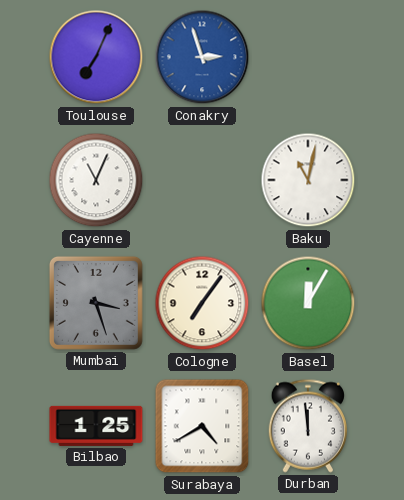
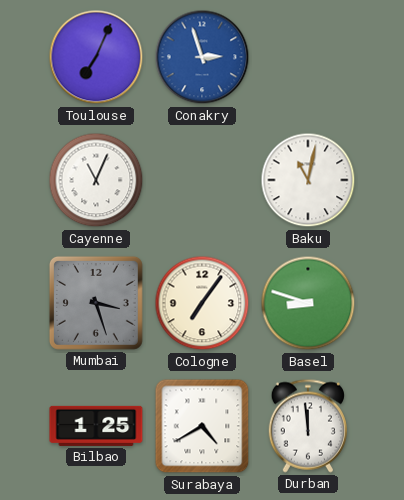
Basel: 12:05 -> 8:48 (308, 303)
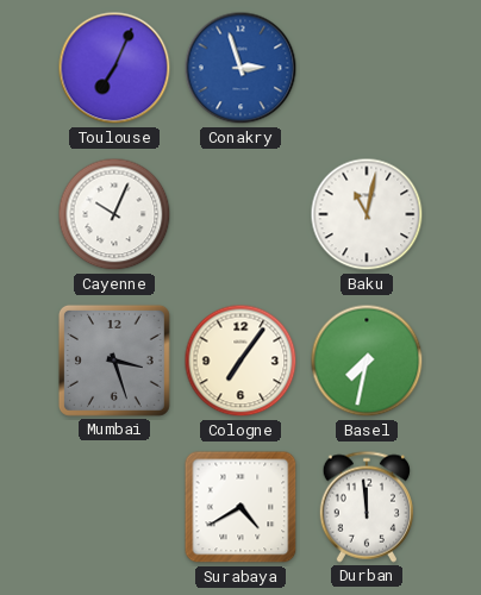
Cayenne: 11:04 -> 10:04 (114, 214)
Basel: 8:48 -> 7:32 (367, 361)
Bilbao: 1:25 -> none (96, 426)
